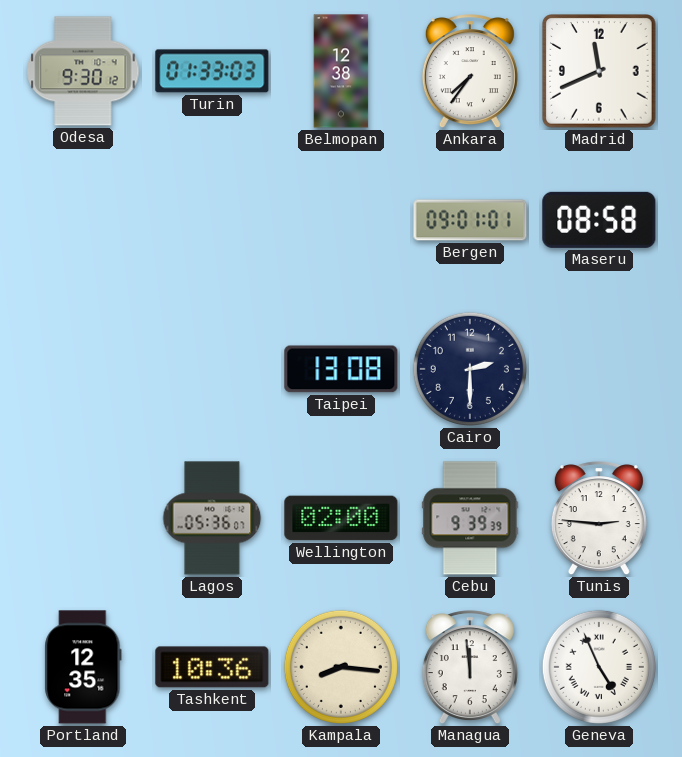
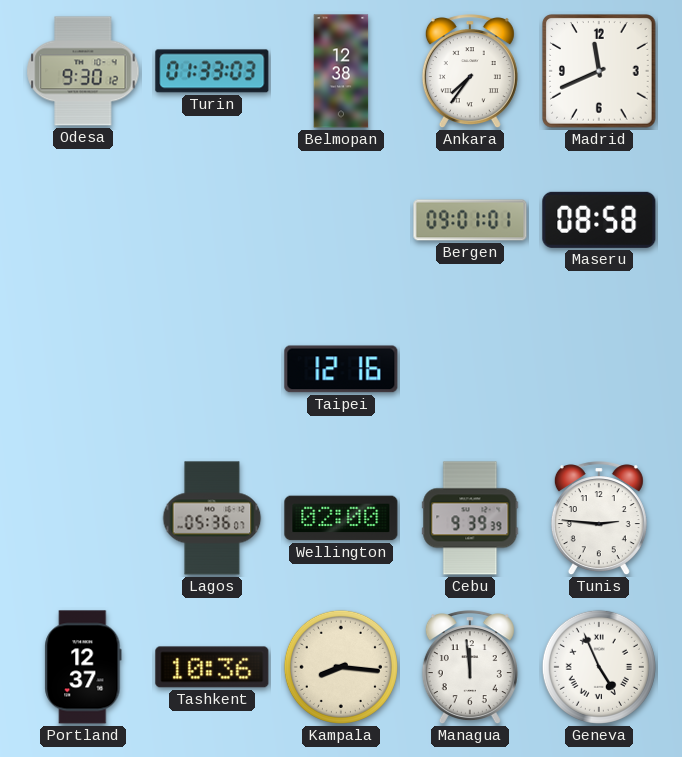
Taipei: 13:08 -> 12:16 (341, 369)
Cairo: 2:30 -> none (470, 369)
Portland: 12:35 -> 12:37 (83, 667)
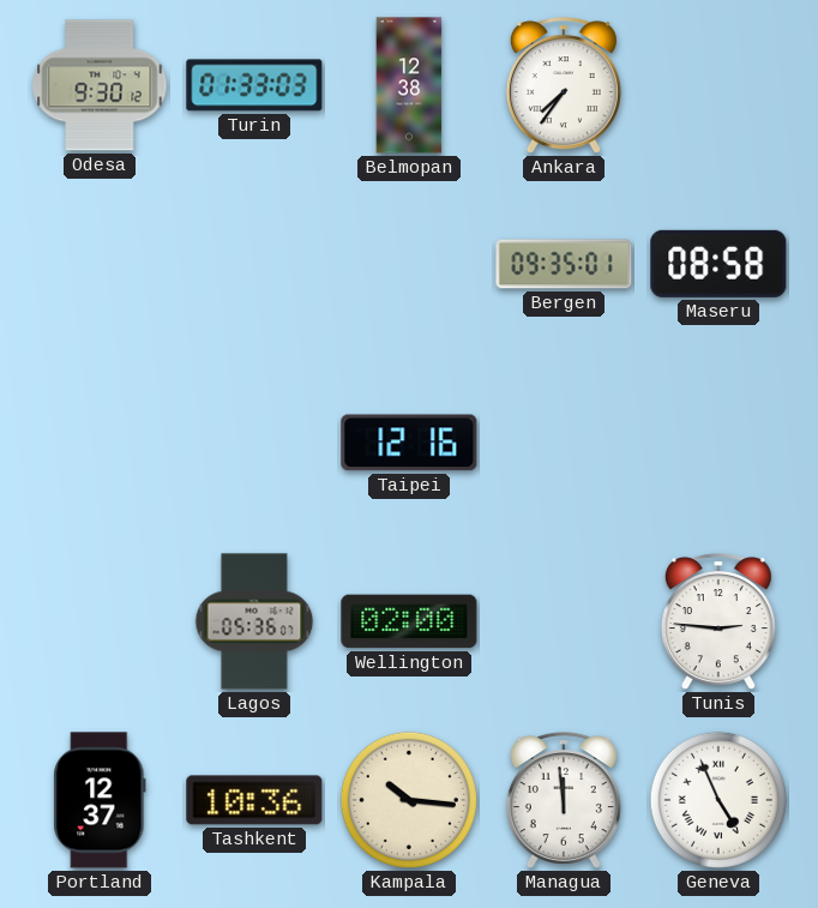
Madrid: 11:41 -> none (599, 71)
Bergen: 09:01 -> 09:35 (564, 264)
Cebu: 9:39 -> none (470, 518)
Kampala: 8:16 -> 10:16 (409, 800)
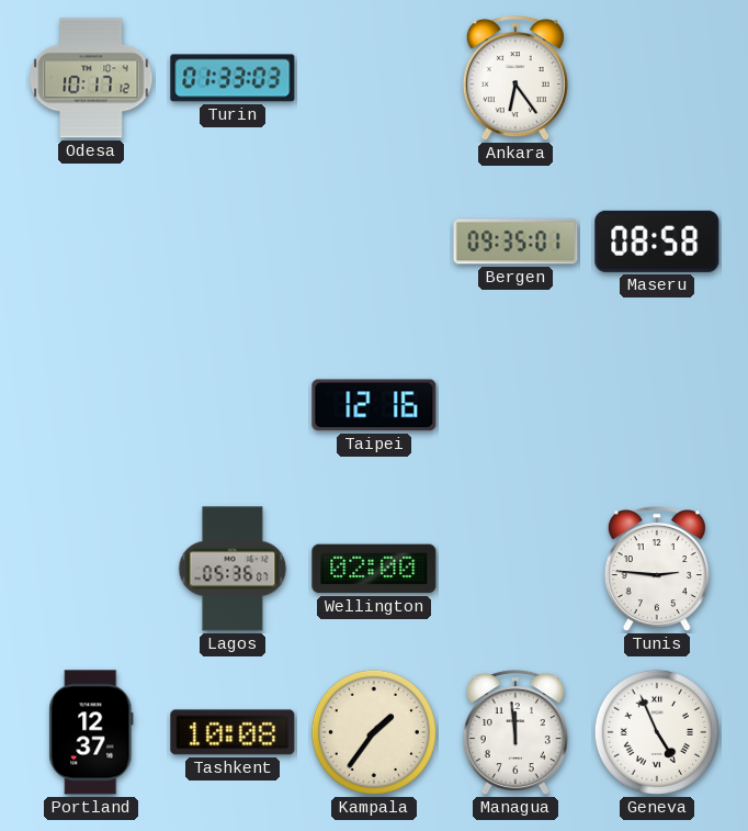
Odesa: 9:30 -> 10:17 (91, 78)
Belmopan: 12:38 -> none (409, 85)
Ankara: 7:36 -> 6:24 (515, 79)
Tashkent: 10:36 -> 10:08 (233, 732)
Kampala: 10:16 -> 1:36 (374, 732)
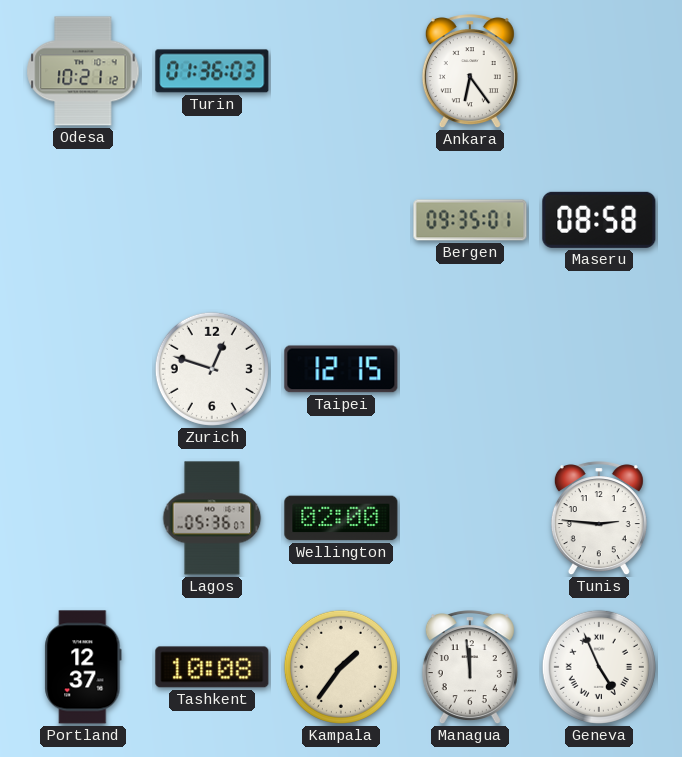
Odesa: 10:17 -> 10:21 (83, 71)
Turin: 01:33 -> 01:36 (212, 71)
Zurich: none -> 12:48 (212, 369)
Taipei: 12:16 -> 12:15 (341, 369)
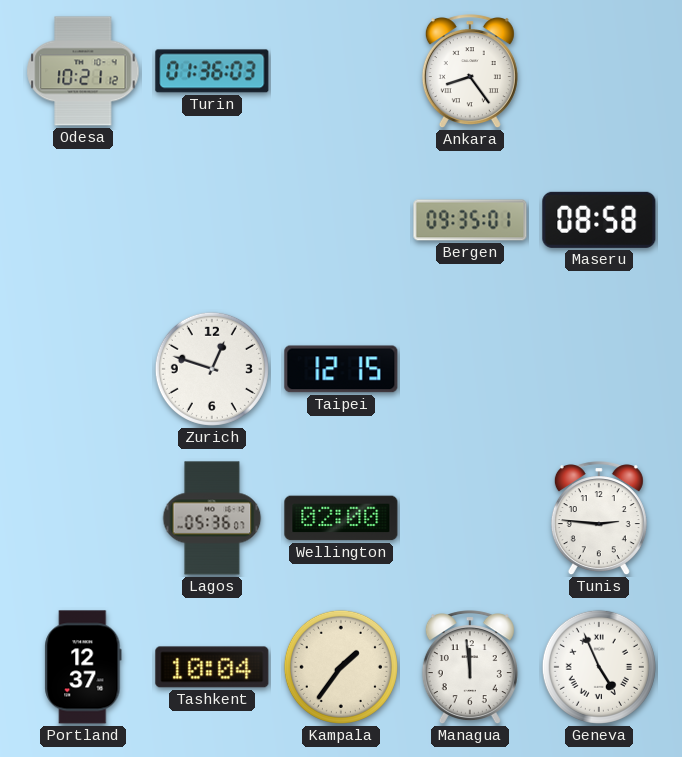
Ankara: 6:24 -> 8:24 (470, 72)
Tashkent: 10:08 -> 10:04 (212, 667)
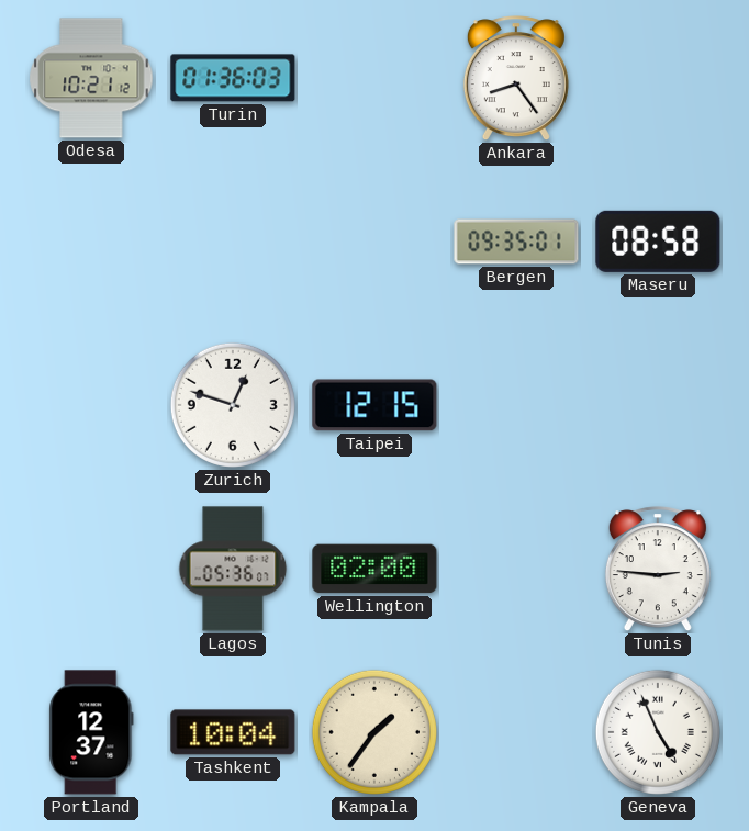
Managua: 11:59 -> none (470, 668)
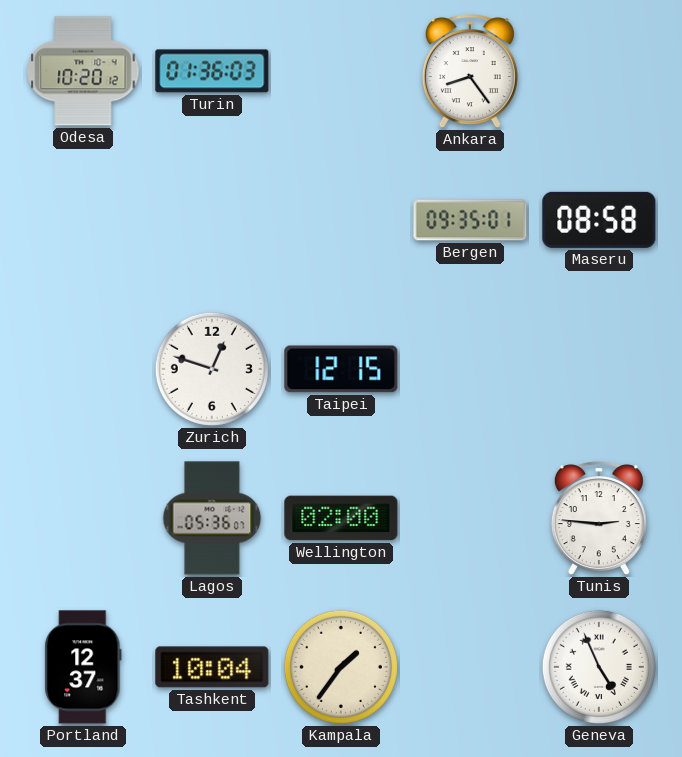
Odesa: 10:21 -> 10:20 (83, 71)
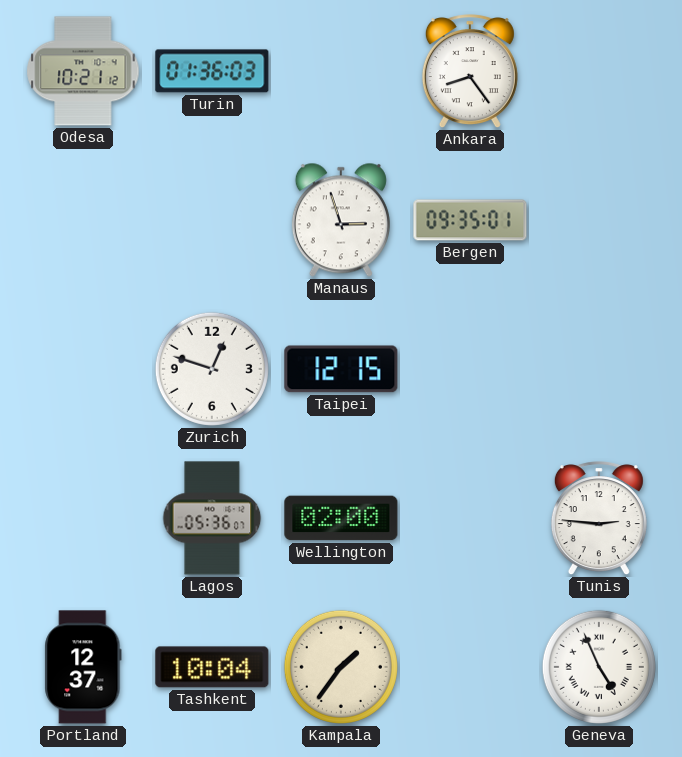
Odesa: 10:20 -> 10:21 (83, 71)
Manaus: none -> 2:57 (341, 220)
Maseru: 08:58 -> none (599, 220)
